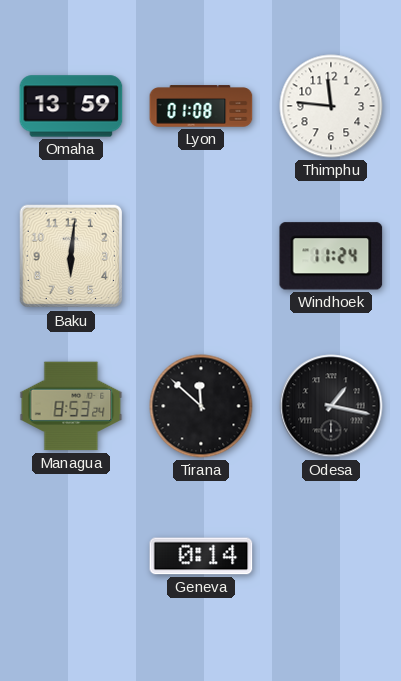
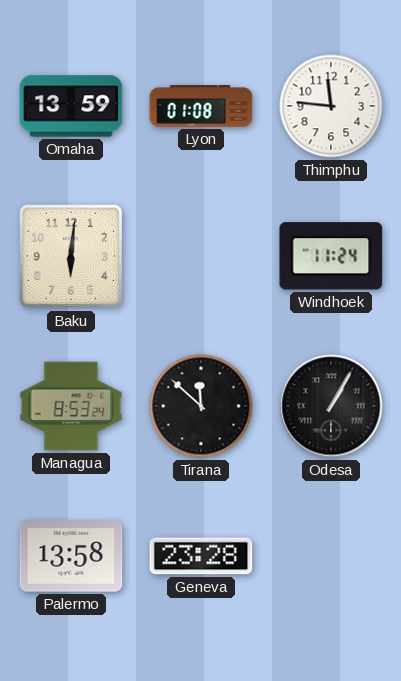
Odesa: 1:17 -> 1:05 (331, 406)
Palermo: none -> 13:58 (71, 556)
Geneva: 0:14 -> 23:28 (201, 556)
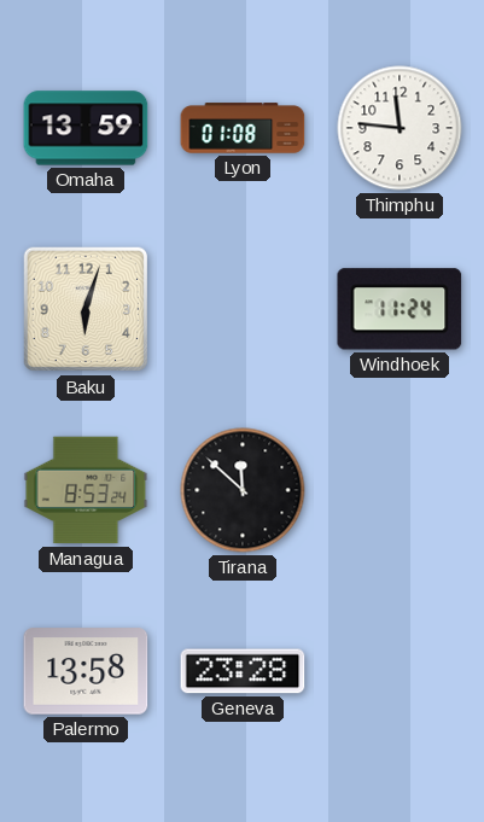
Baku: 6:01 -> 6:03 (86, 309)
Odesa: 1:05 -> none (331, 406)
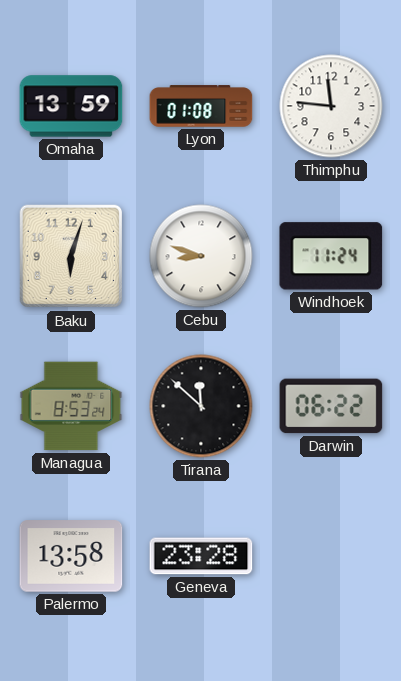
Cebu: none -> 8:48 (201, 256)
Darwin: none -> 06:22 (331, 406)
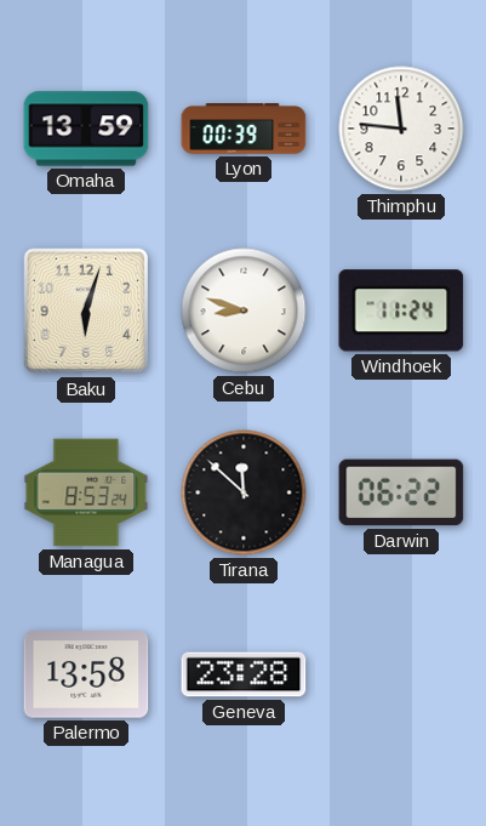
Lyon: 01:08 -> 00:39 (244, 129)
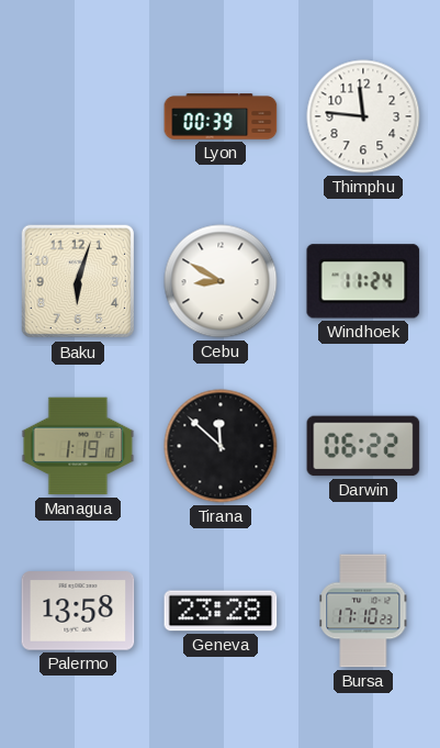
Omaha: 13:59 -> none (86, 129)
Cebu: 8:48 -> 8:50 (221, 281)
Managua: 8:53 -> 1:19 (78, 446)
Bursa: none -> 17:10 (363, 611)
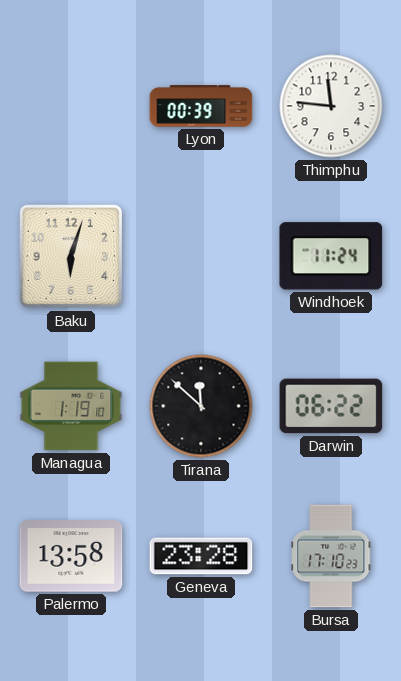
Cebu: 8:50 -> none (221, 281)
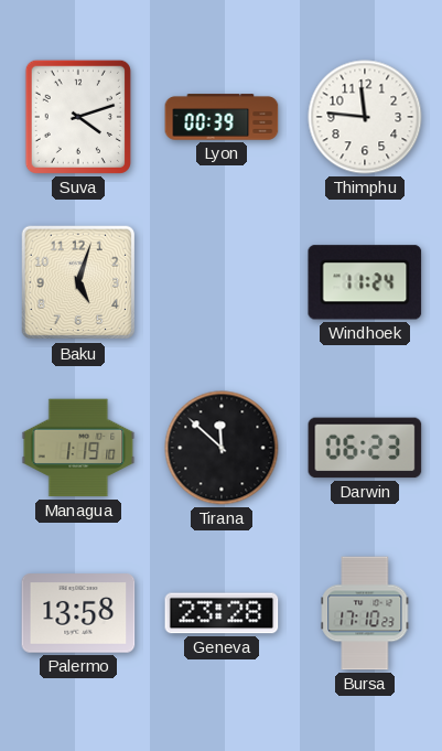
Suva: none -> 4:12 (78, 117)
Baku: 6:03 -> 5:03 (78, 282)
Darwin: 06:22 -> 06:23 (365, 448)
